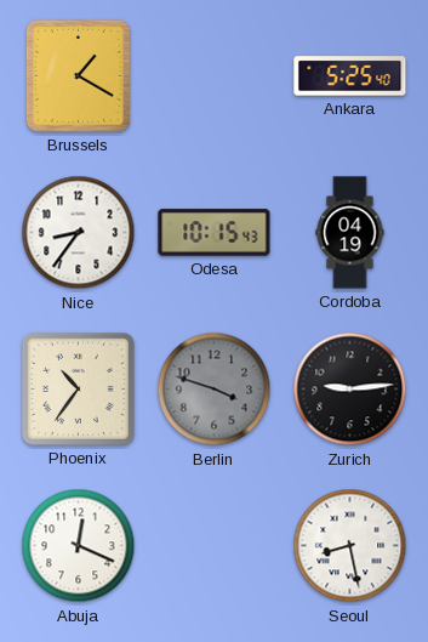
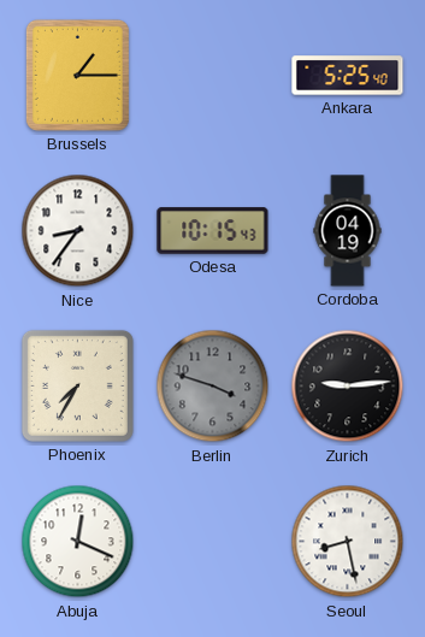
Brussels: 1:20 -> 1:15 (77, 75)
Phoenix: 10:36 -> 7:35 (77, 385)
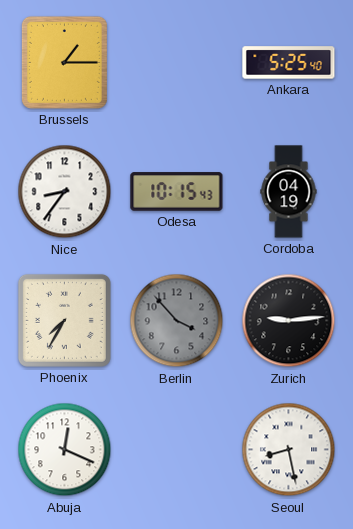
Berlin: 3:48 -> 3:53 (177, 321)
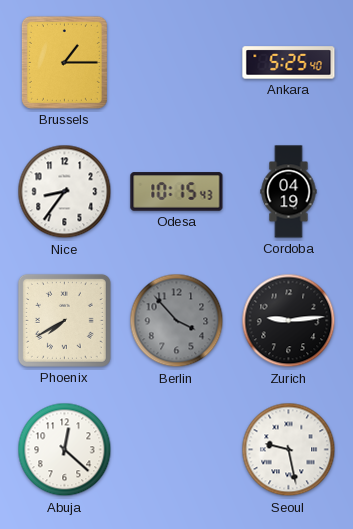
Phoenix: 7:35 -> 7:40 (64, 320)
Abuja: 12:19 -> 12:22 (65, 450)
Seoul: 8:28 -> 9:28 (289, 450)
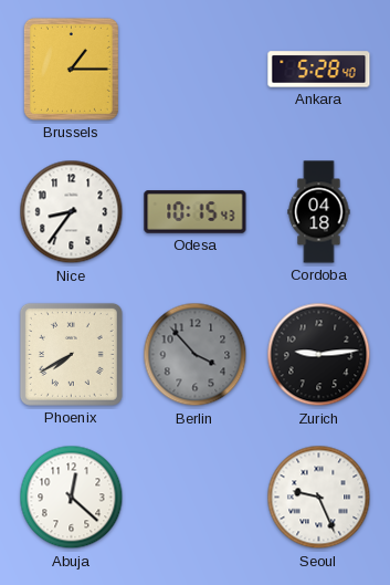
Ankara: 5:25 -> 5:28 (319, 70)
Cordoba: 04:19 -> 04:18 (319, 212)
Seoul: 9:28 -> 9:26 (319, 498)
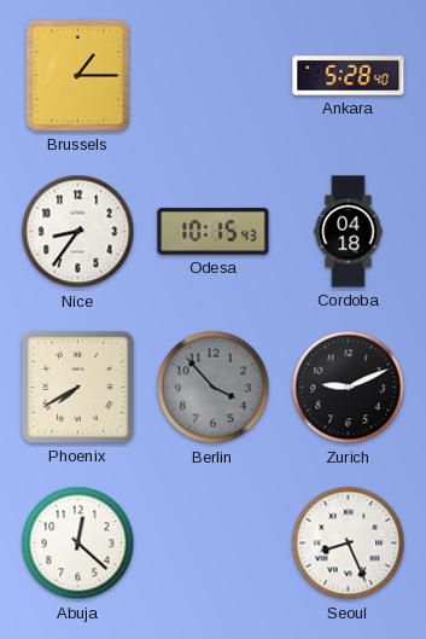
Zurich: 9:14 -> 9:11 (349, 388)
Seoul: 9:26 -> 8:26 (349, 544)
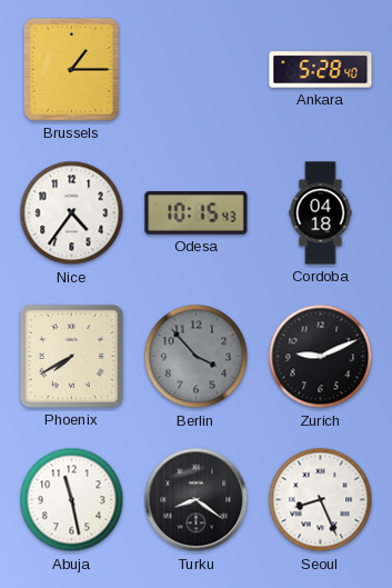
Nice: 8:36 -> 4:36 (72, 213)
Abuja: 12:22 -> 11:28 (72, 500)
Turku: none -> 8:21 (197, 500)
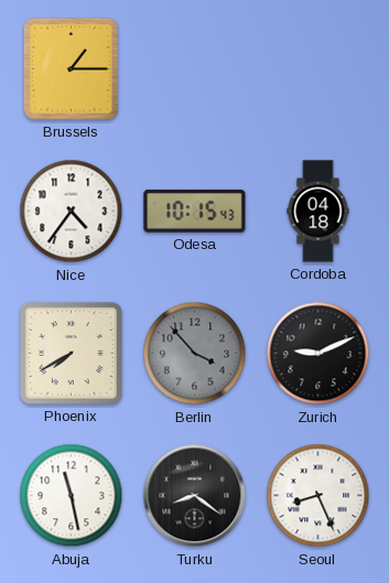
Ankara: 5:28 -> none (321, 70)
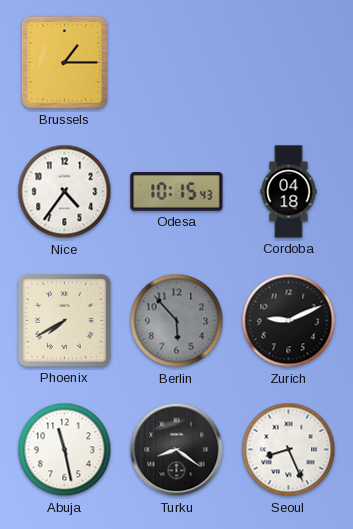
Berlin: 3:53 -> 5:53 (177, 321)
